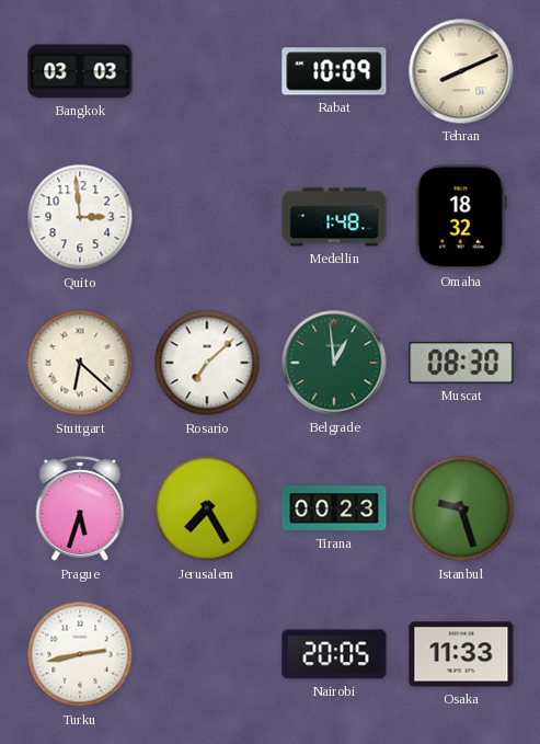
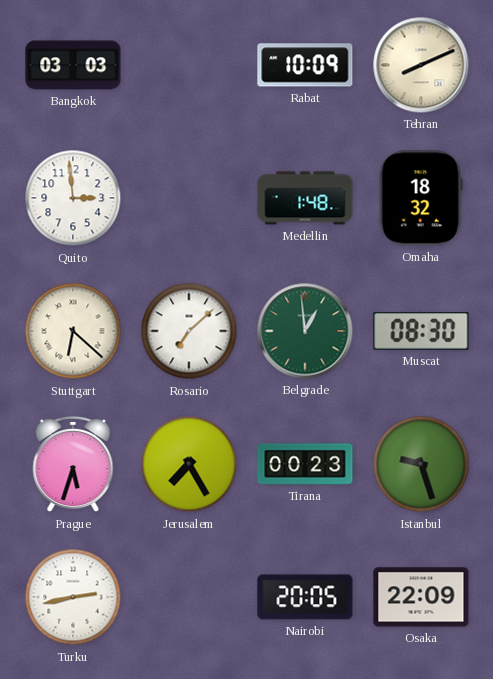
Osaka: 11:33 -> 22:09 (421, 597)
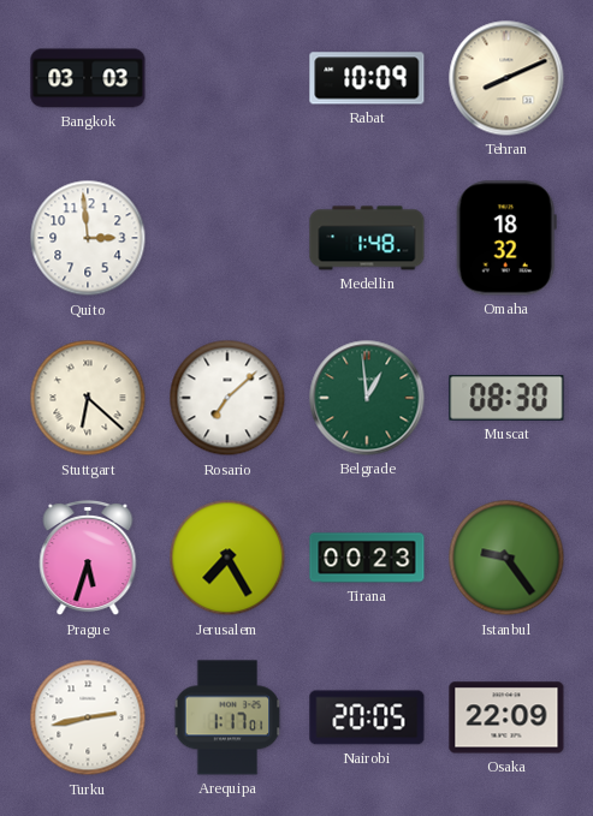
Istanbul: 9:27 -> 9:24 (506, 558)
Arequipa: none -> 1:17 (227, 717)
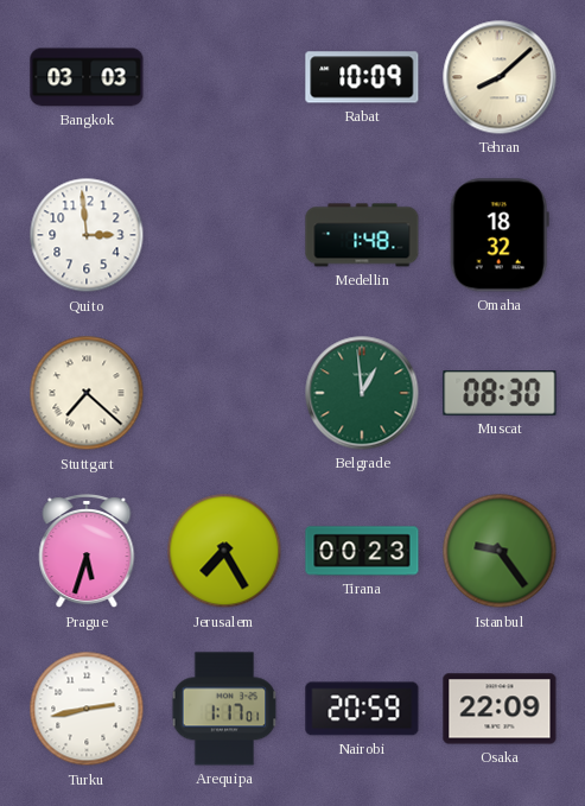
Tehran: 8:11 -> 8:08 (500, 77)
Stuttgart: 6:22 -> 7:22 (87, 393)
Rosario: 7:08 -> none (227, 398)
Nairobi: 20:05 -> 20:59 (362, 709)
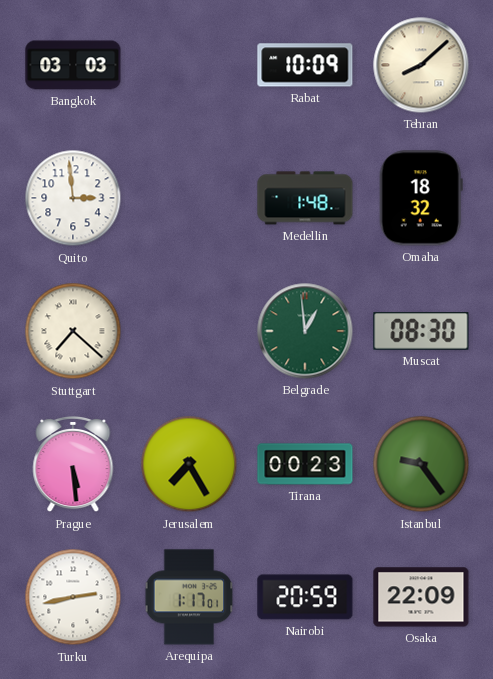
Prague: 5:33 -> 5:29 (73, 464)
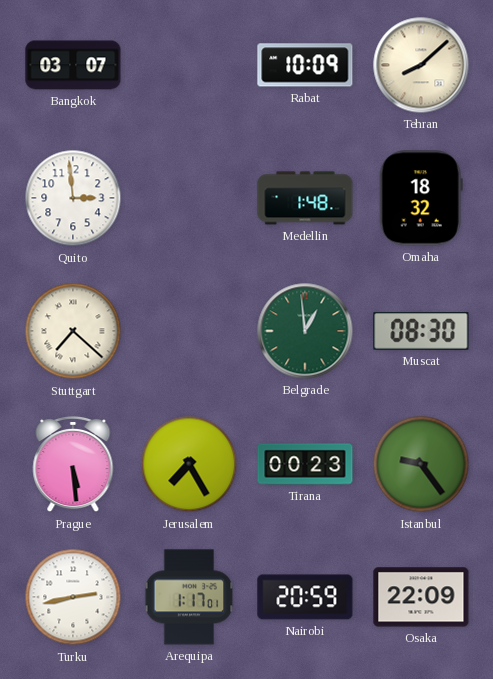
Bangkok: 03:03 -> 03:07 (73, 65)
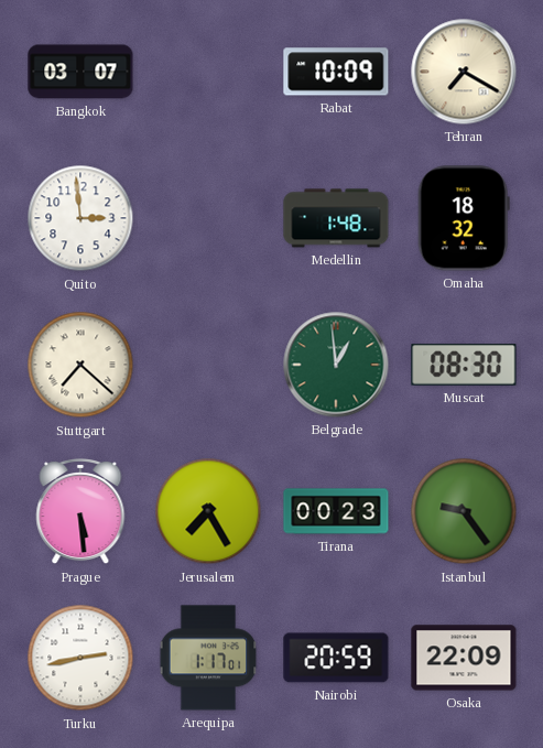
Tehran: 8:08 -> 7:20 (464, 72)
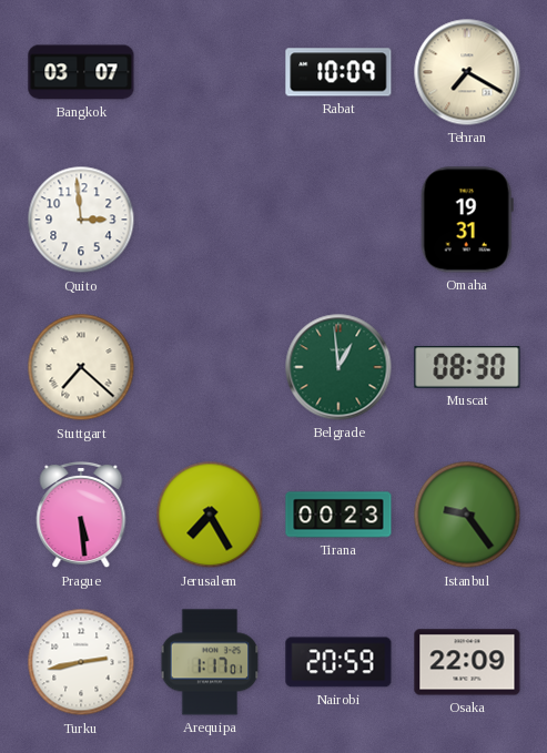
Medellin: 1:48 -> none (336, 218)
Omaha: 18:32 -> 19:31 (467, 220)
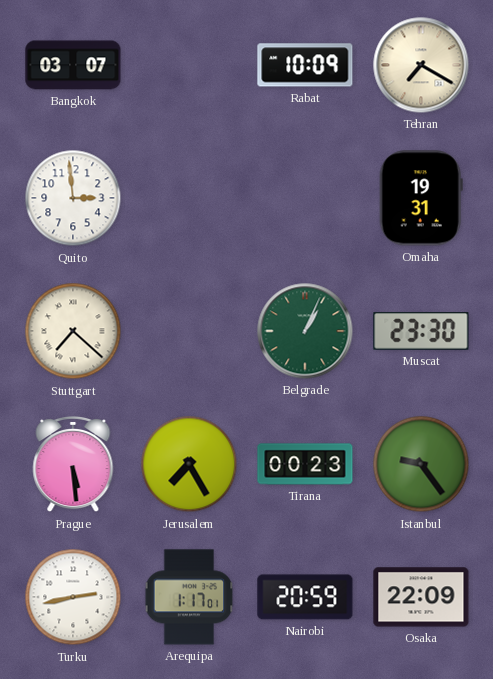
Belgrade: 12:59 -> 1:04 (305, 331)
Muscat: 08:30 -> 23:30 (421, 331)
